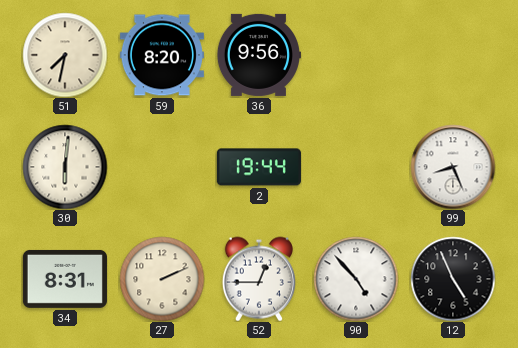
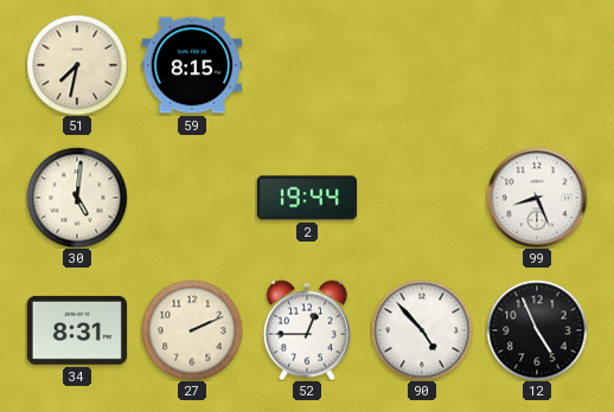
59: 8:20 -> 8:15 (192, 65)
36: 9:56 -> none (259, 55)
30: 6:01 -> 5:01 (77, 198)
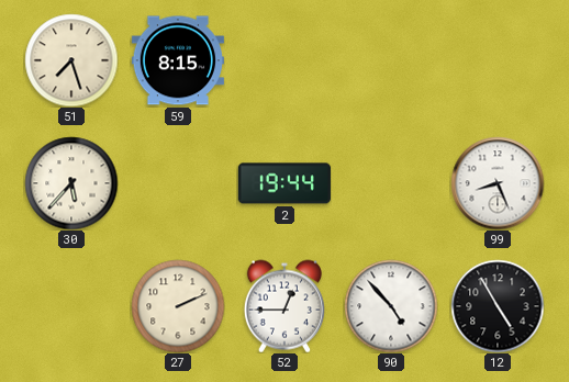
51: 7:32 -> 7:27 (71, 60)
30: 5:01 -> 5:37 (71, 183)
34: 8:31 -> none (77, 330)
12: 4:56 -> 4:55 (498, 306)
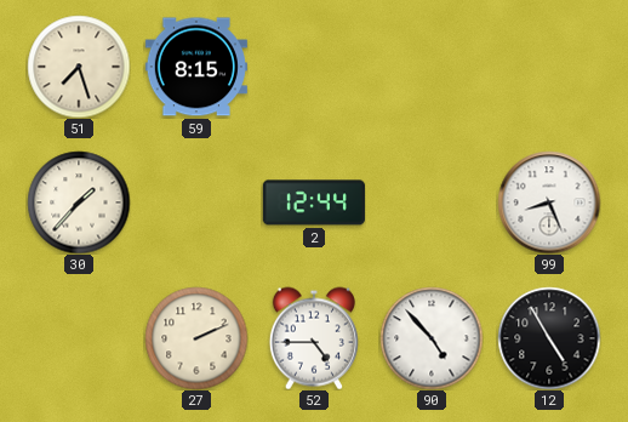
30: 5:37 -> 1:37 (79, 203)
2: 19:44 -> 12:44 (314, 203)
52: 12:45 -> 4:45 (314, 338)
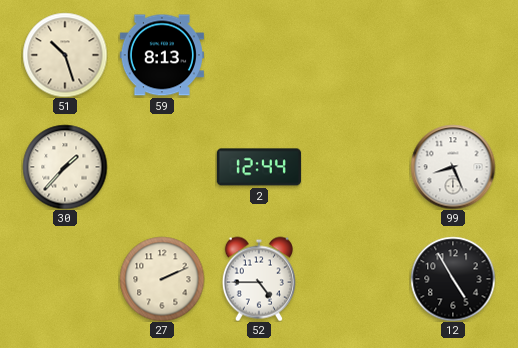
51: 7:27 -> 10:27 (65, 55)
59: 8:15 -> 8:13 (162, 55)
90: 4:53 -> none (432, 338)
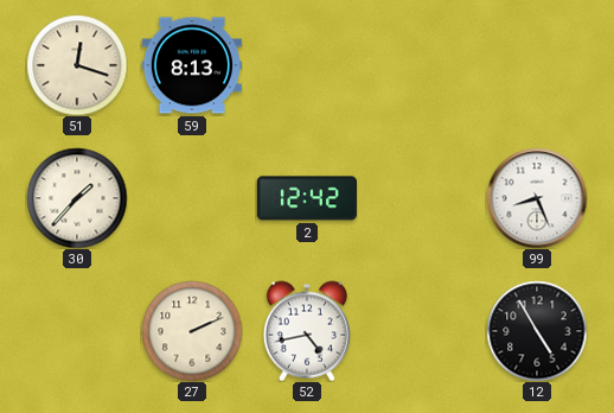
51: 10:27 -> 12:18 (77, 65)
2: 12:44 -> 12:42 (307, 198)
52: 4:45 -> 4:43 (307, 331)
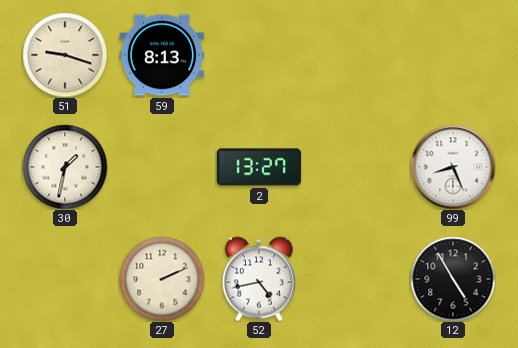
51: 12:18 -> 9:18 (65, 55)
30: 1:37 -> 1:32 (65, 167)
2: 12:42 -> 13:27 (259, 167)
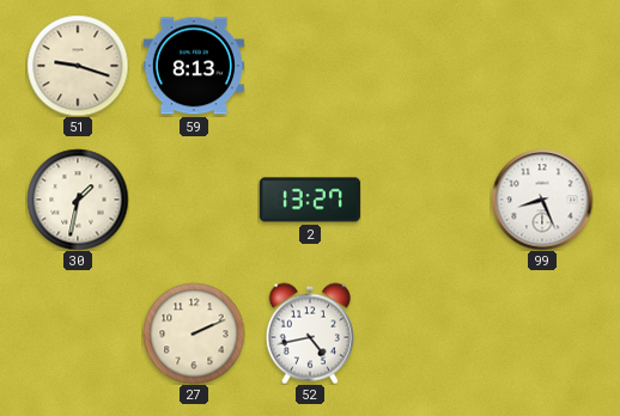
12: 4:55 -> none (453, 279)
